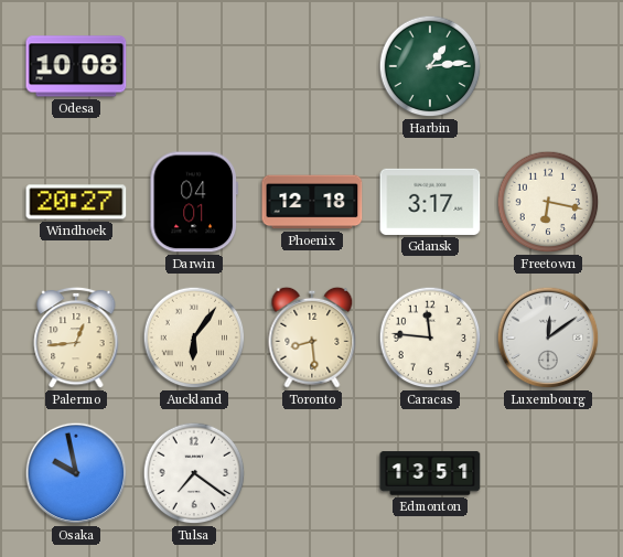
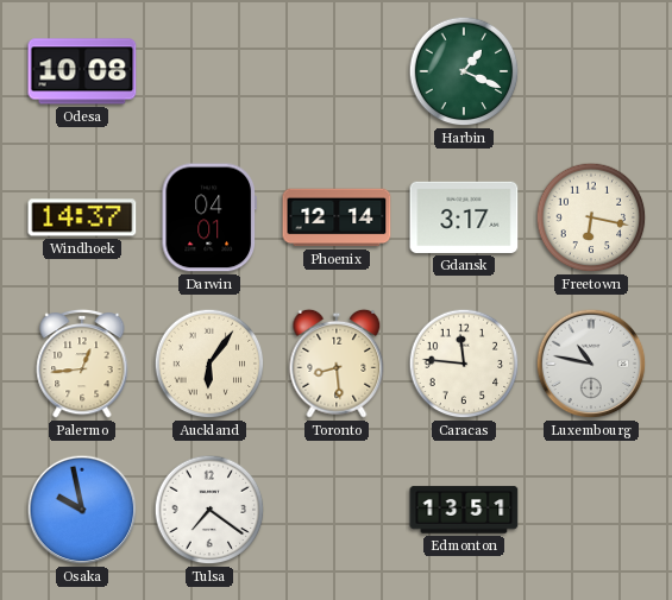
Harbin: 1:14 -> 1:19 (464, 71)
Windhoek: 20:27 -> 14:37 (82, 217)
Phoenix: 12:18 -> 12:14 (337, 217)
Luxembourg: 12:09 -> 10:47 (591, 364)
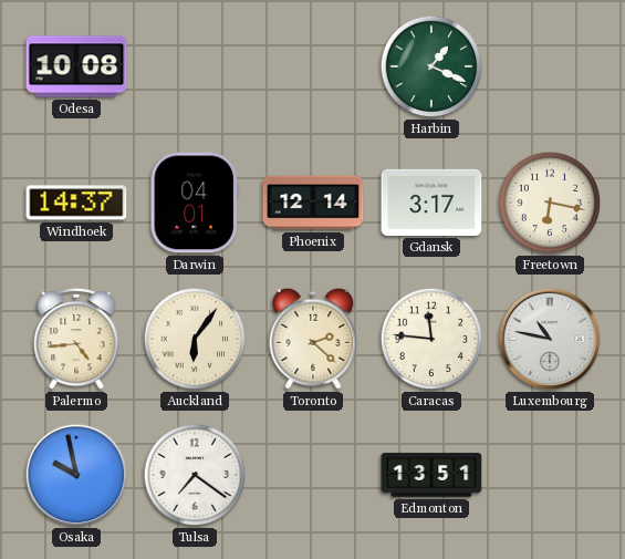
Palermo: 12:44 -> 4:44 (76, 339)
Toronto: 8:29 -> 2:22 (313, 339)
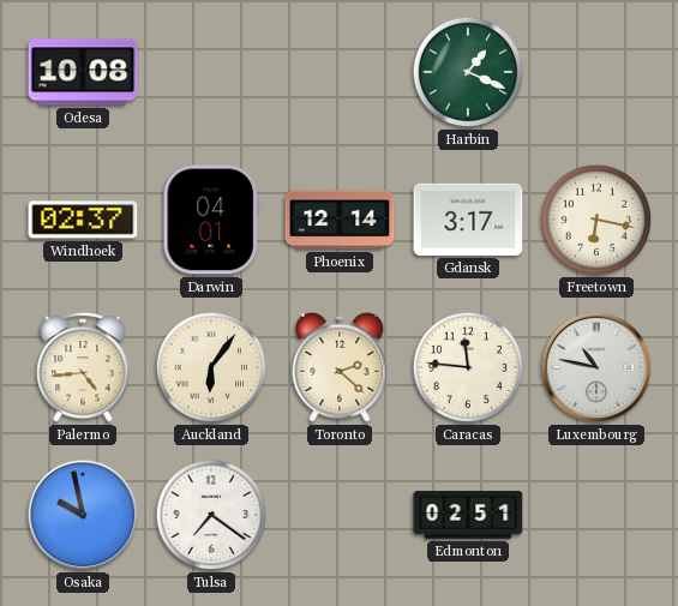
Windhoek: 14:37 -> 02:37 (83, 220)
Edmonton: 13:51 -> 02:51 (468, 515)
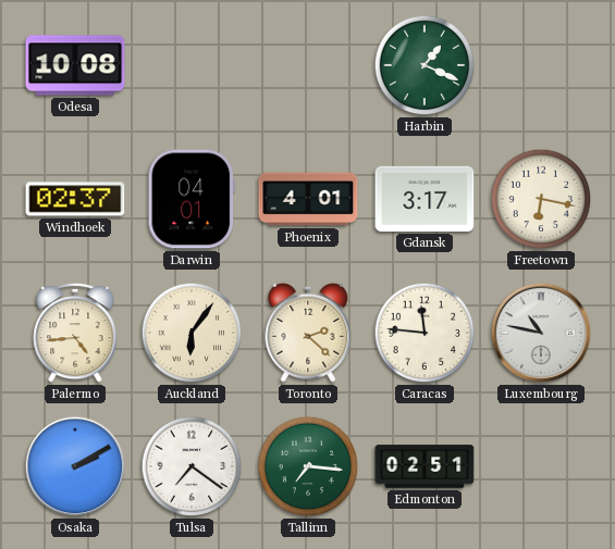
Phoenix: 12:14 -> 4:01 (308, 199)
Osaka: 9:58 -> 2:10 (75, 466)
Tallinn: none -> 7:16 (308, 466)
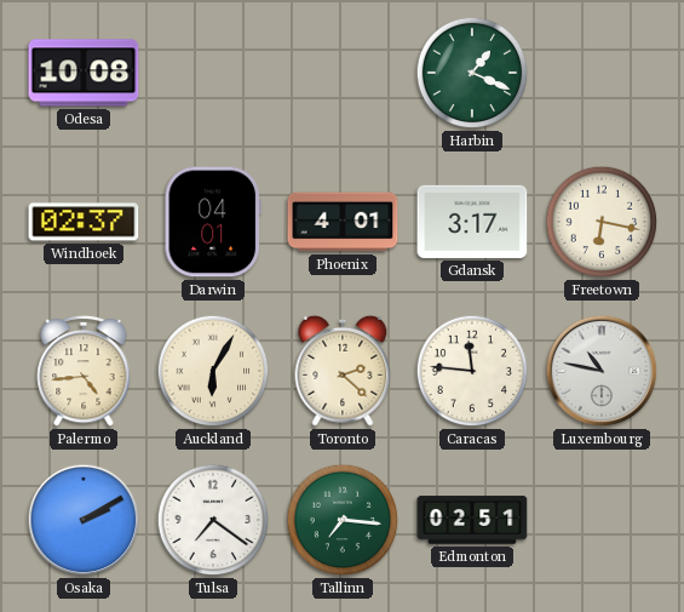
Auckland: 6:06 -> 6:05 (213, 371)
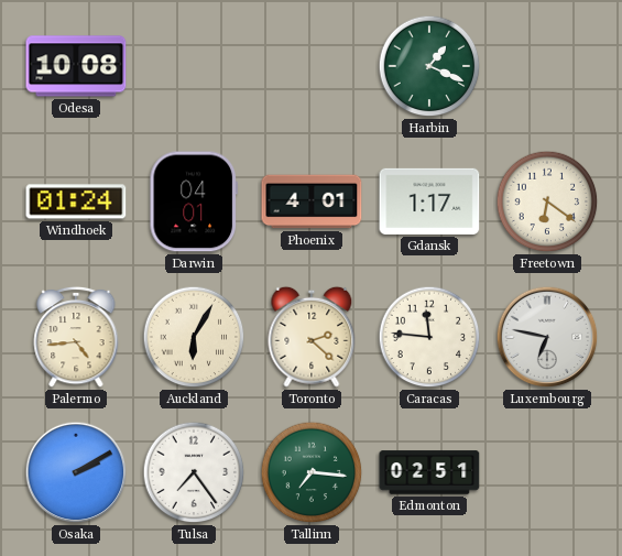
Windhoek: 02:37 -> 01:24 (76, 201)
Gdansk: 3:17 -> 1:17 (429, 201)
Freetown: 6:17 -> 6:21 (547, 201)
Luxembourg: 10:47 -> 6:47 (547, 337)
Tulsa: 7:21 -> 7:24 (194, 472)
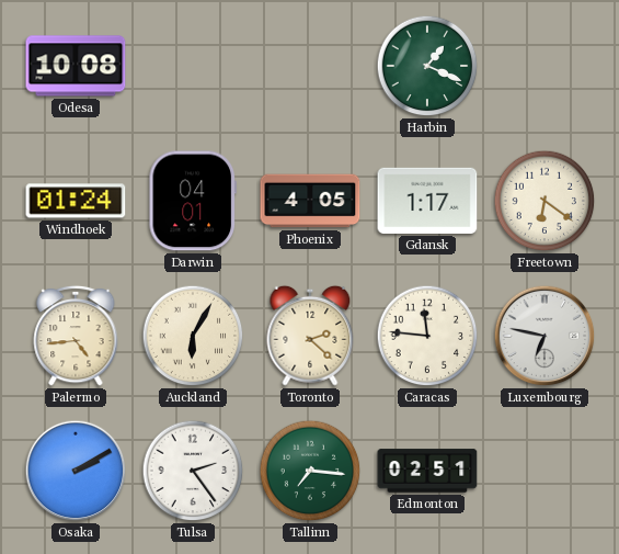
Phoenix: 4:01 -> 4:05 (310, 201)
Tulsa: 7:24 -> 2:24 (193, 471)
